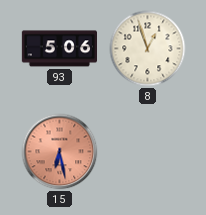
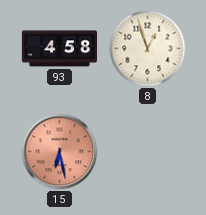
93: 5:06 -> 4:58 (59, 49)
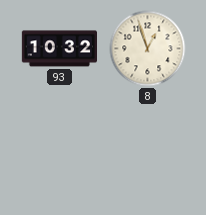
93: 4:58 -> 10:32 (59, 49)
15: 6:28 -> none (60, 152)
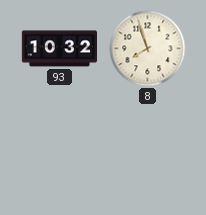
8: 12:57 -> 7:57 (148, 49)
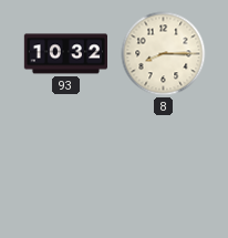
8: 7:57 -> 8:15 (164, 54)
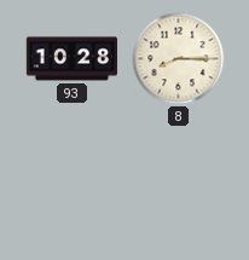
93: 10:32 -> 10:28 (71, 59)
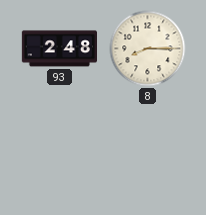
93: 10:28 -> 2:48 (59, 49)
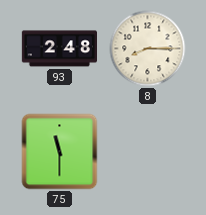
75: none -> 11:30 (60, 152)
